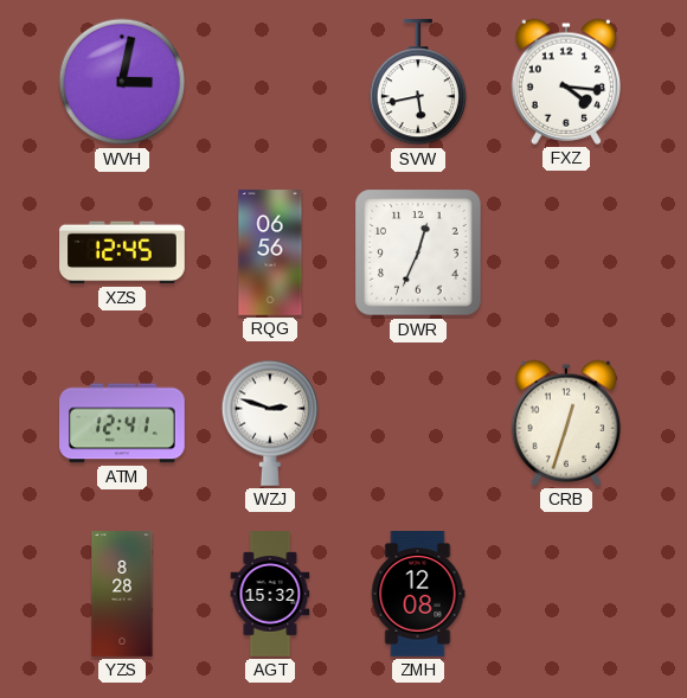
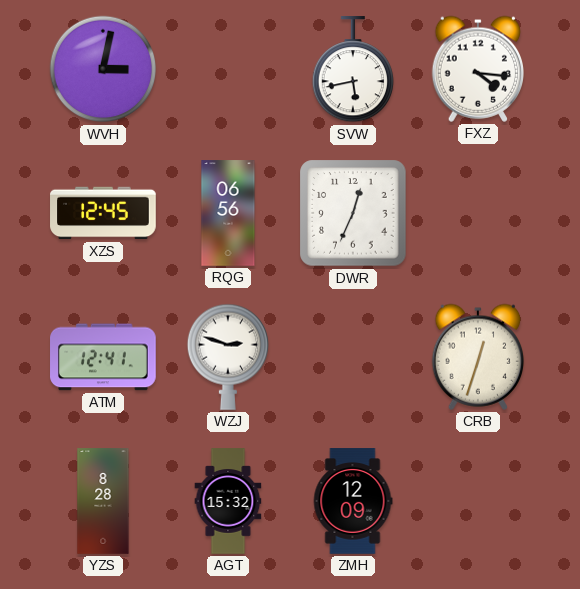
ZMH: 12:08 -> 12:09 (353, 501)
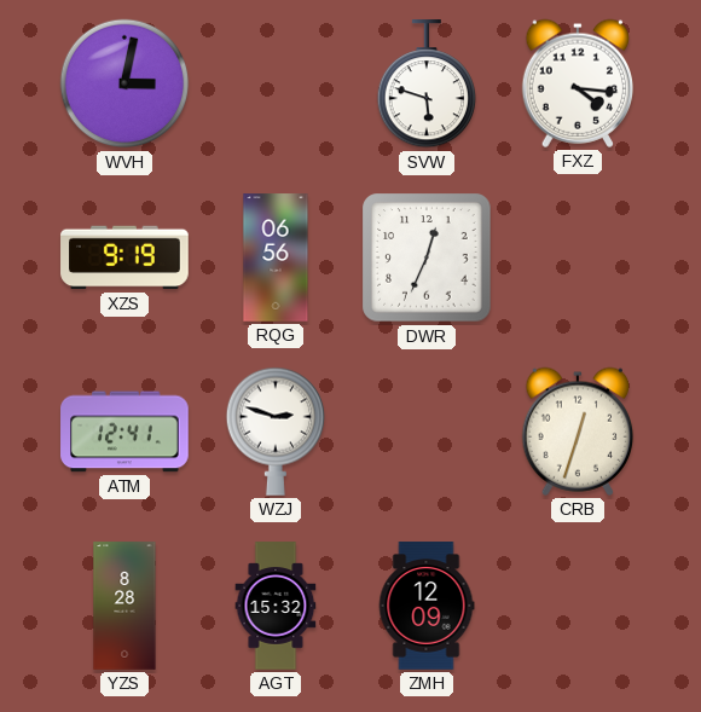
SVW: 5:43 -> 5:48 (425, 85)
XZS: 12:45 -> 9:19 (124, 257)
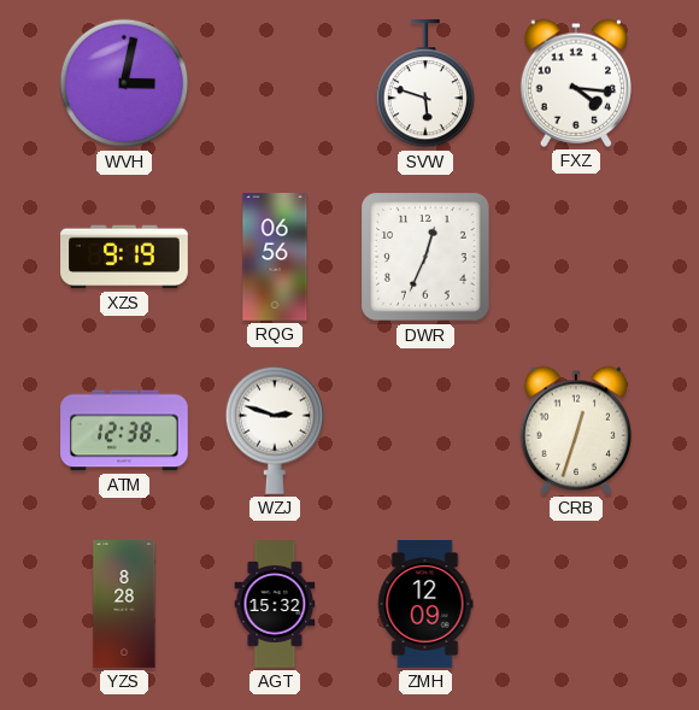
ATM: 12:41 -> 12:38 (124, 430)
